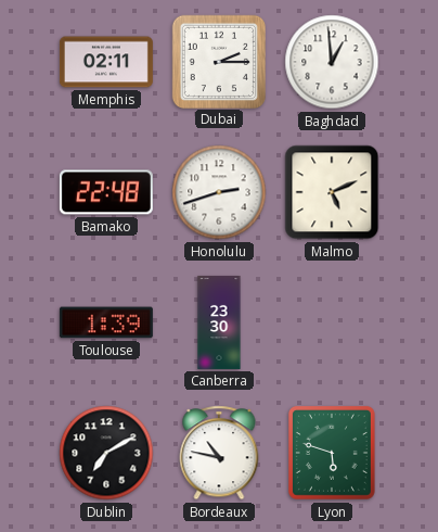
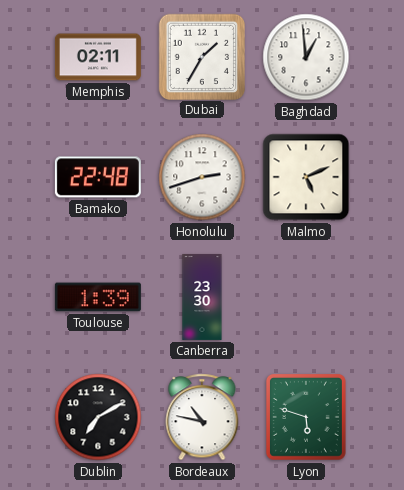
Dubai: 2:15 -> 1:35 (201, 56)
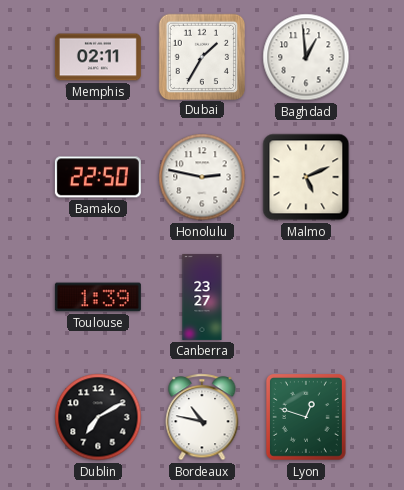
Bamako: 22:48 -> 22:50 (98, 177)
Honolulu: 2:42 -> 2:47 (202, 177)
Canberra: 23:30 -> 23:27 (202, 297)
Lyon: 5:48 -> 12:48 (306, 417)
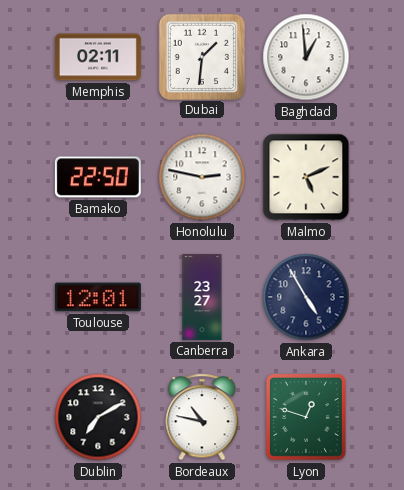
Dubai: 1:35 -> 1:31 (201, 56)
Toulouse: 1:39 -> 12:01 (98, 297)
Ankara: none -> 4:55 (306, 297)
